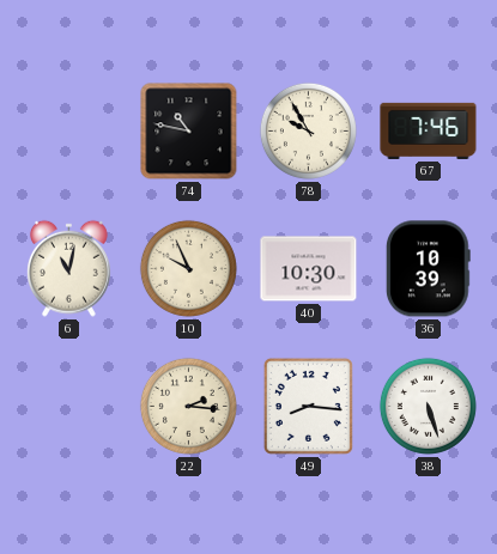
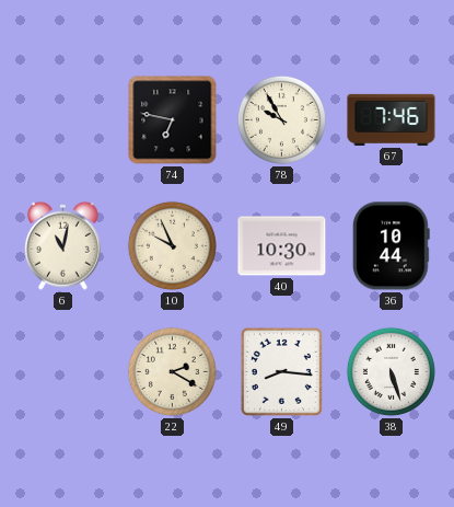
74: 10:47 -> 6:47 (173, 120)
36: 10:39 -> 10:44 (391, 246)
22: 2:16 -> 2:20 (172, 371)
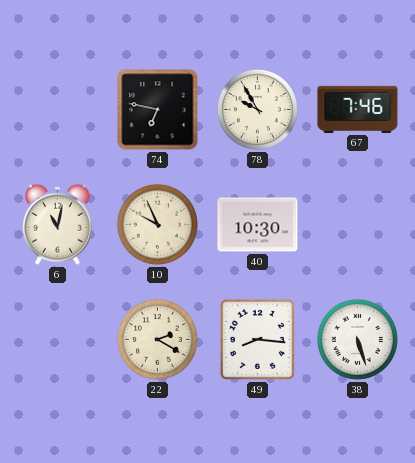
36: 10:44 -> none (391, 246)
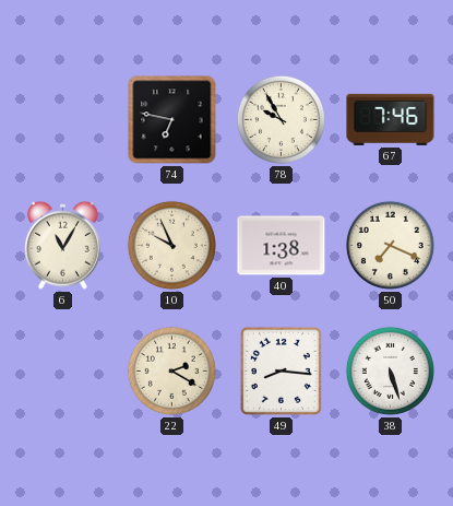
6: 11:02 -> 11:05 (62, 245)
40: 10:30 -> 1:38 (282, 246)
50: none -> 7:19 (390, 245)
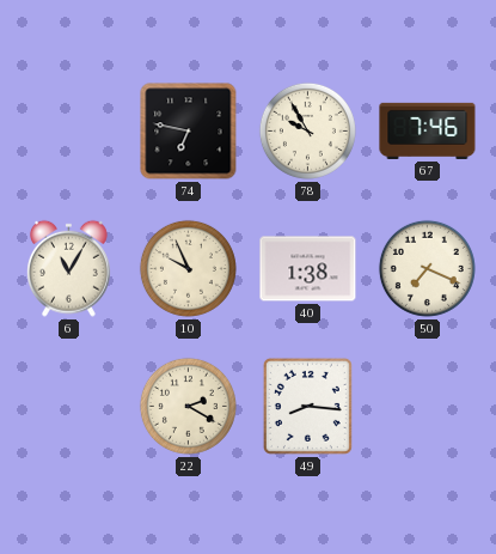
38: 5:27 -> none (390, 370)
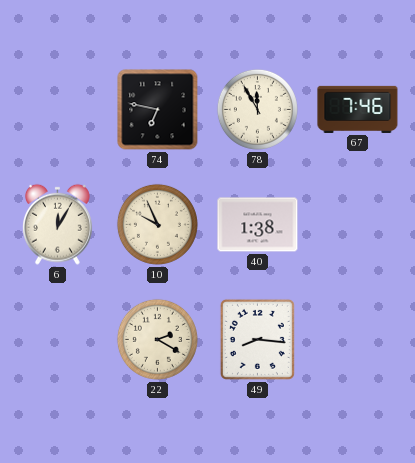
78: 9:55 -> 11:55 (257, 109)
6: 11:05 -> 12:05 (57, 224)
50: 7:19 -> none (427, 268)
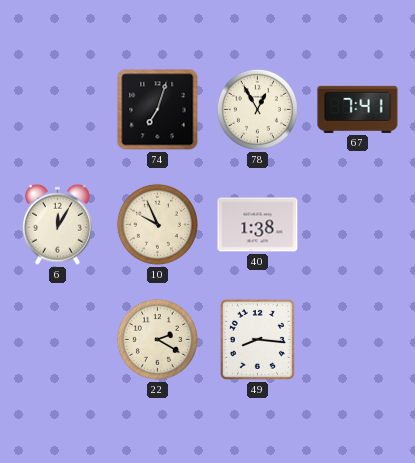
74: 6:47 -> 7:03 (158, 110)
78: 11:55 -> 12:55 (257, 109)
67: 7:46 -> 7:41 (358, 109)
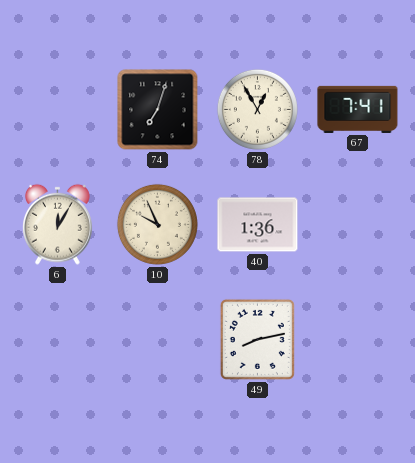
40: 1:38 -> 1:36 (258, 225)
22: 2:20 -> none (157, 339)
49: 8:16 -> 8:13 (257, 339)
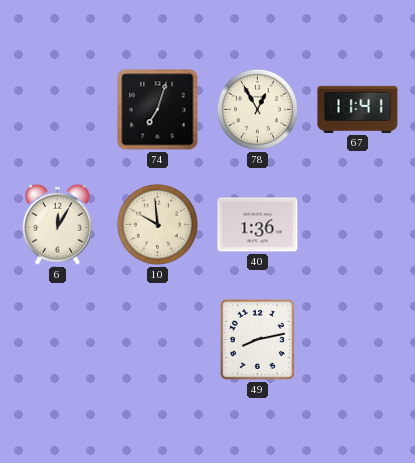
67: 7:41 -> 11:41 (358, 109)
10: 9:56 -> 9:59 (157, 224)
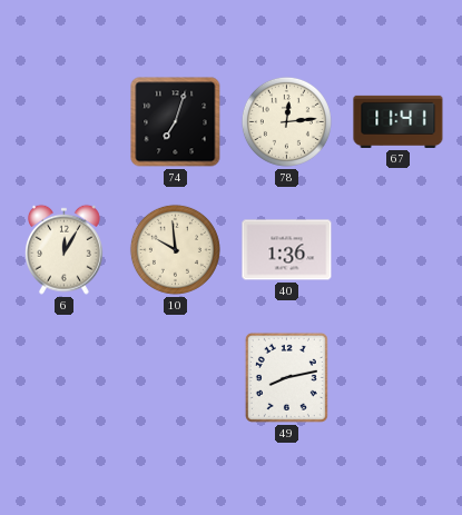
78: 12:55 -> 12:14 (286, 121)
